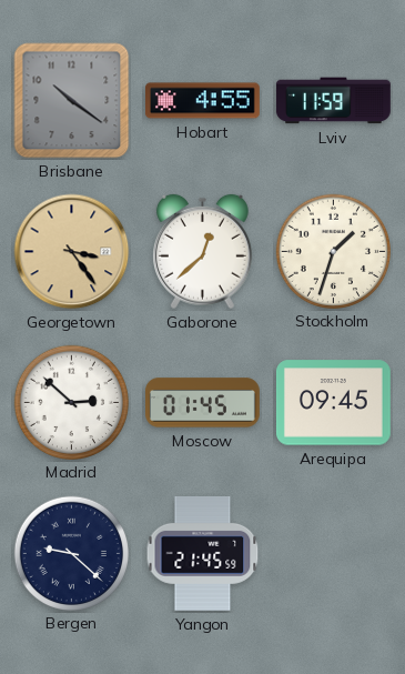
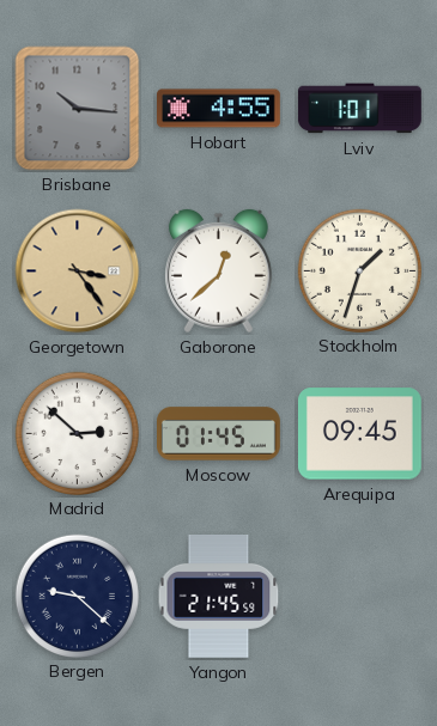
Brisbane: 10:21 -> 10:16 (78, 109)
Lviv: 11:59 -> 1:01 (359, 109)
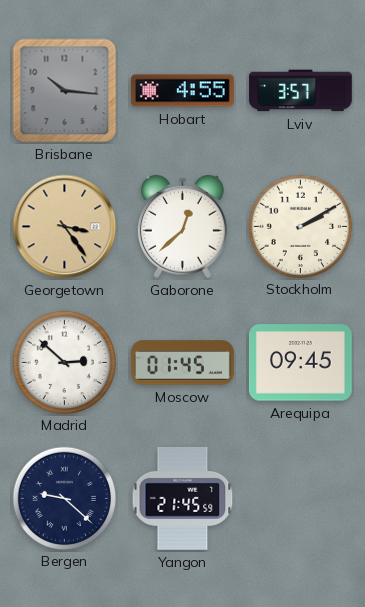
Lviv: 1:01 -> 3:57 (300, 91)
Stockholm: 1:33 -> 2:10 (300, 226)
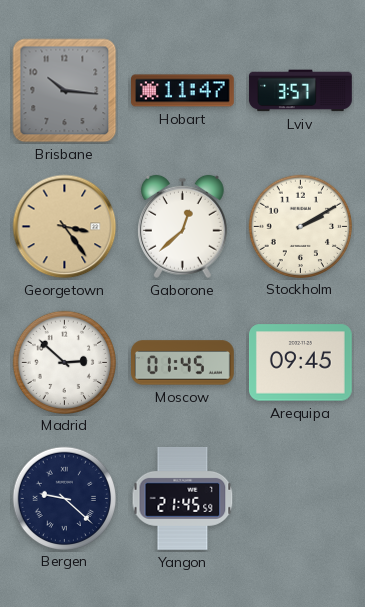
Hobart: 4:55 -> 11:47 (183, 91)
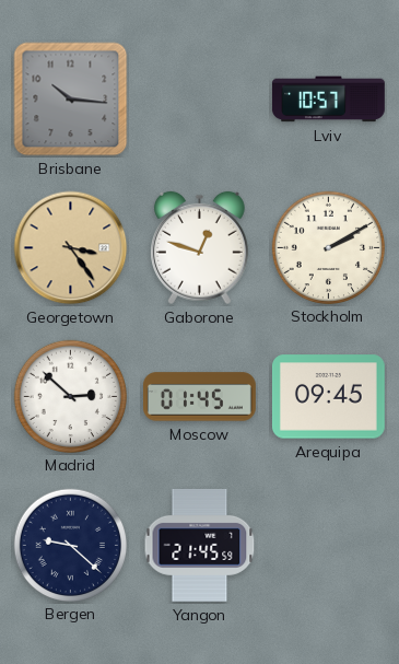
Hobart: 11:47 -> none (183, 91)
Lviv: 3:57 -> 10:57 (328, 100)
Gaborone: 12:38 -> 12:48 (200, 248)
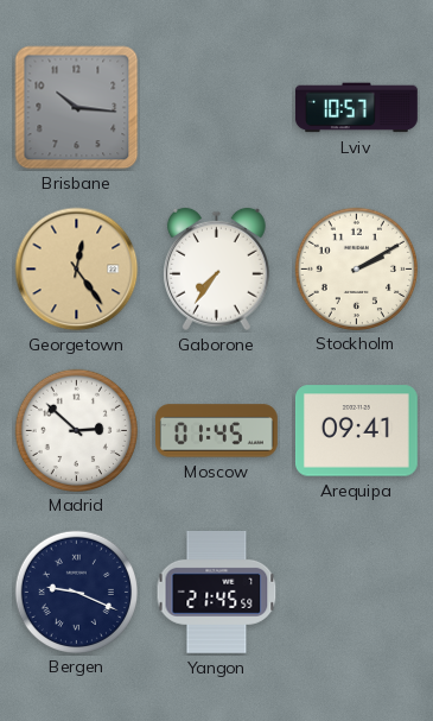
Georgetown: 3:24 -> 12:24 (77, 270)
Gaborone: 12:48 -> 7:36 (217, 270)
Arequipa: 09:45 -> 09:41 (356, 431)
Bergen: 9:22 -> 9:19 (76, 592)
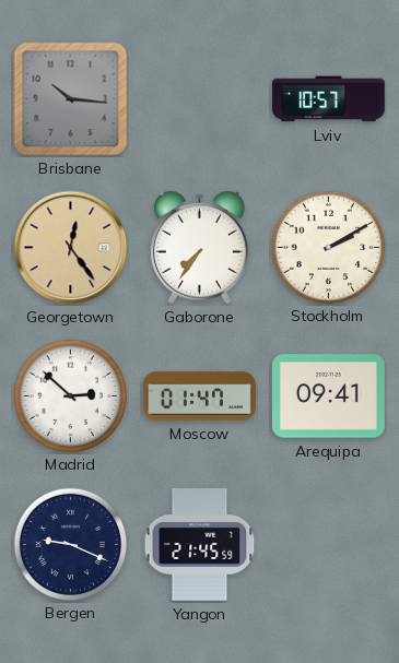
Moscow: 01:45 -> 01:47 (200, 396)
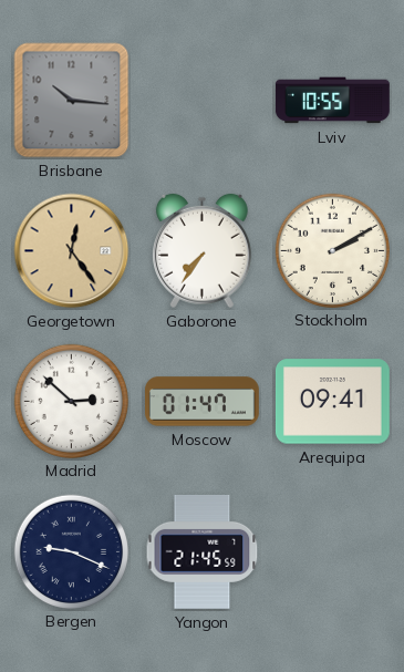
Lviv: 10:57 -> 10:55 (332, 101)
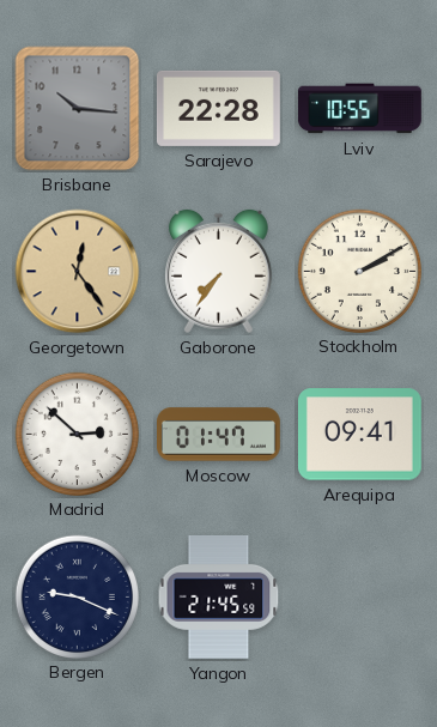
Sarajevo: none -> 22:28 (218, 108)
